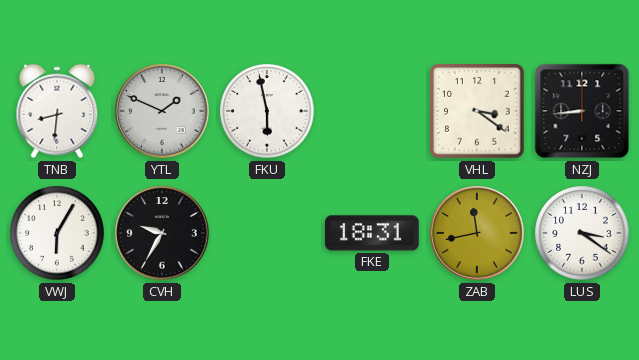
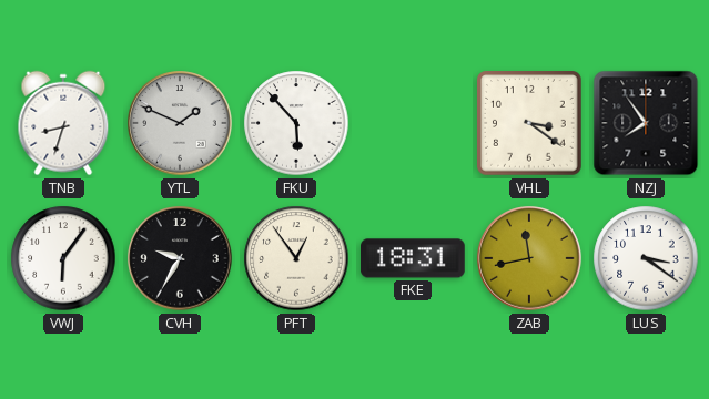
TNB: 8:31 -> 8:33 (63, 123)
FKU: 5:58 -> 5:53 (296, 123)
NZJ: 8:44 -> 7:54 (646, 123)
VWJ: 6:05 -> 6:06 (63, 258)
PFT: none -> 12:54 (296, 258)
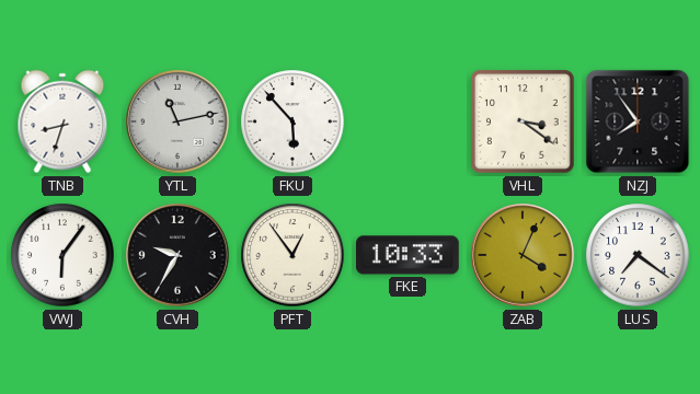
YTL: 1:49 -> 11:13 (177, 121)
FKE: 18:31 -> 10:33 (409, 255)
ZAB: 11:43 -> 4:04 (523, 255)
LUS: 3:21 -> 7:21 (638, 255)
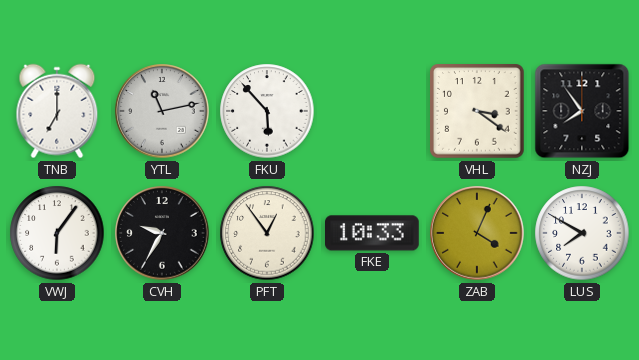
TNB: 8:33 -> 7:00 (57, 111)
LUS: 7:21 -> 7:50 (582, 233)
